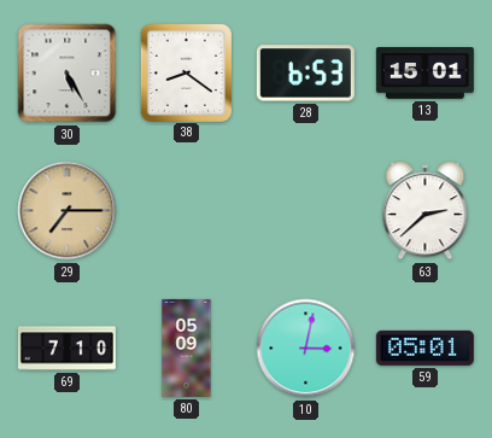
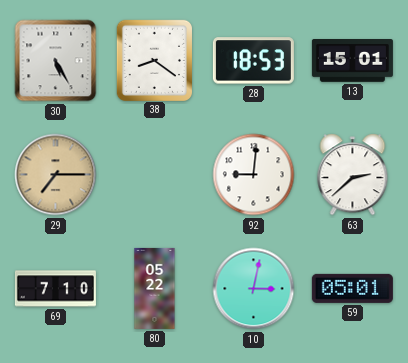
28: 6:53 -> 18:53 (253, 61)
92: none -> 9:01 (254, 175)
80: 05:09 -> 05:22 (155, 288)
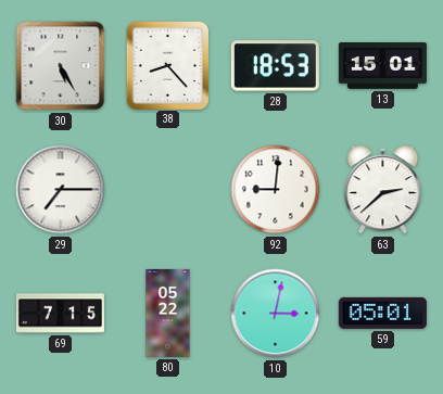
38: 8:21 -> 8:23 (167, 65)
29 dial: champagne -> white (61, 190)
69: 7:10 -> 7:15 (60, 314)
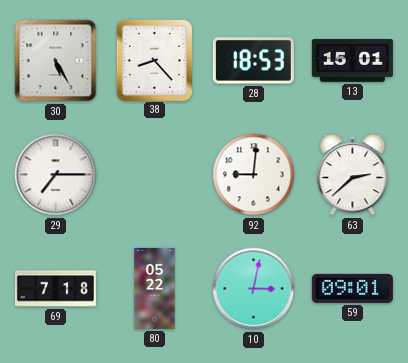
69: 7:15 -> 7:18 (55, 289)
59: 05:01 -> 09:01 (352, 288)
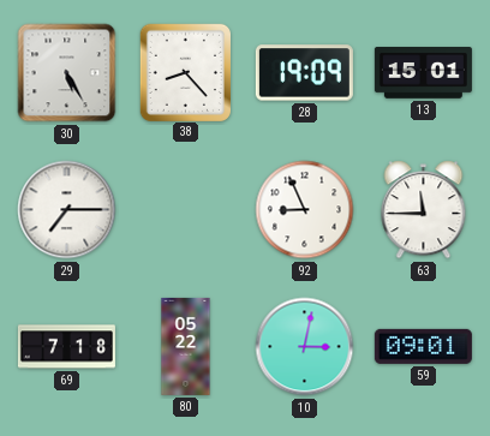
28: 18:53 -> 19:09 (304, 73)
92: 9:01 -> 8:56 (305, 210)
63: 2:38 -> 11:45 (424, 210)
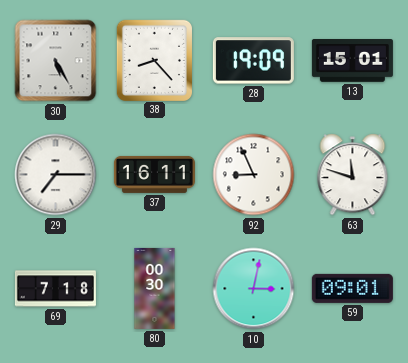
37: none -> 16:11 (154, 174)
63: 11:45 -> 11:48 (353, 175)
80: 05:22 -> 00:30 (155, 288)
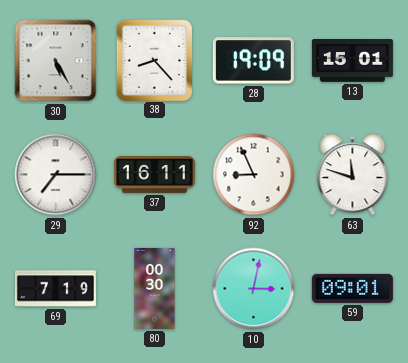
69: 7:18 -> 7:19 (55, 289)
